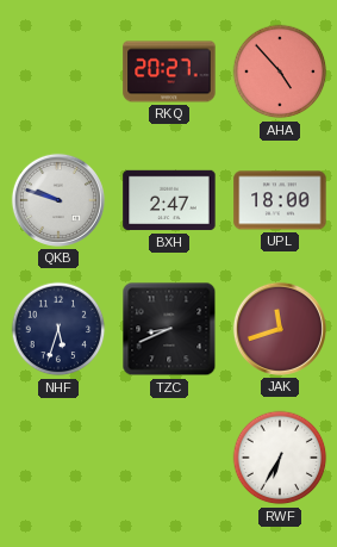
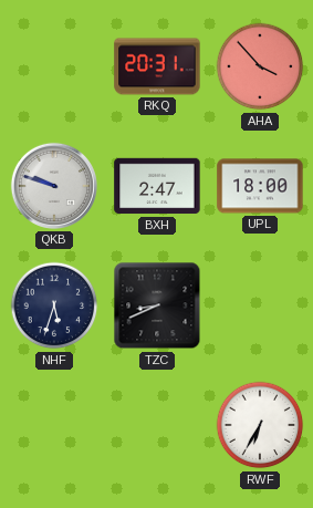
RKQ: 20:27 -> 20:31 (157, 66)
AHA: 4:53 -> 3:53 (260, 66)
JAK: 11:42 -> none (280, 329)
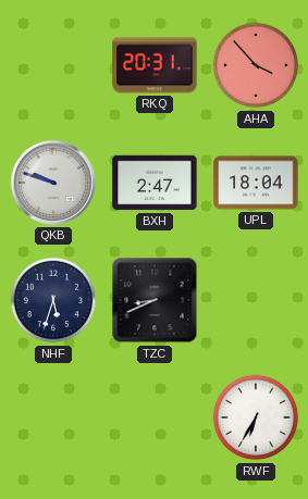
UPL: 18:00 -> 18:04 (256, 183)
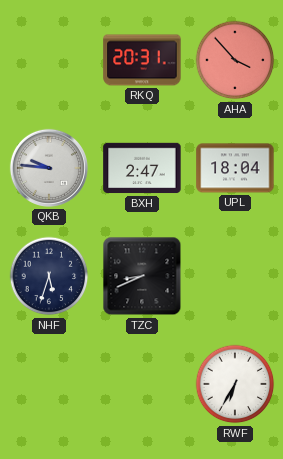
QKB: 9:48 -> 9:46 (49, 168)
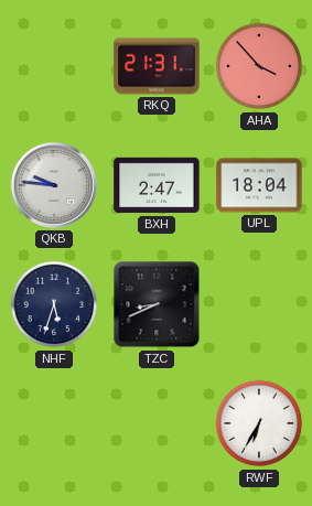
RKQ: 20:31 -> 21:31 (157, 66)
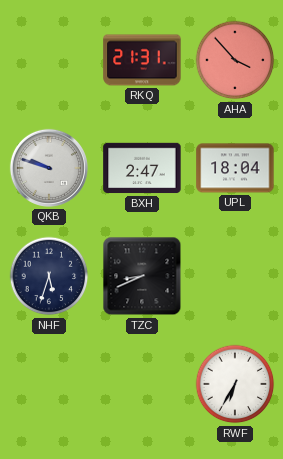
QKB: 9:46 -> 9:48 (49, 168)
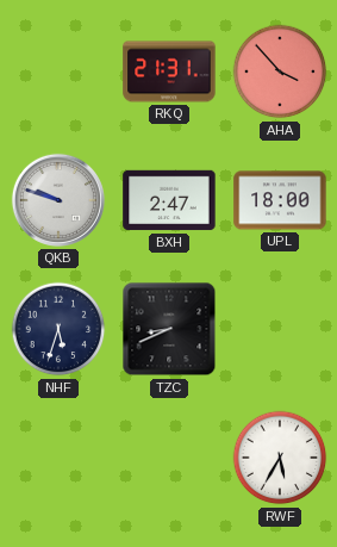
UPL: 18:04 -> 18:00 (280, 200)
RWF: 6:35 -> 5:35 (280, 458)
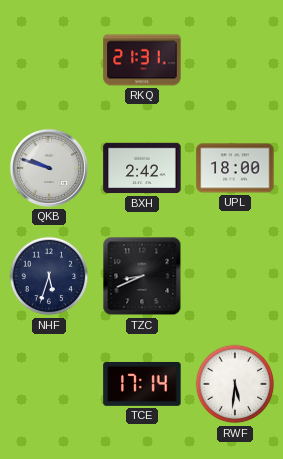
AHA: 3:53 -> none (280, 72)
BXH: 2:47 -> 2:42 (142, 168)
TCE: none -> 17:14 (142, 384)
RWF: 5:35 -> 5:31 (235, 384)
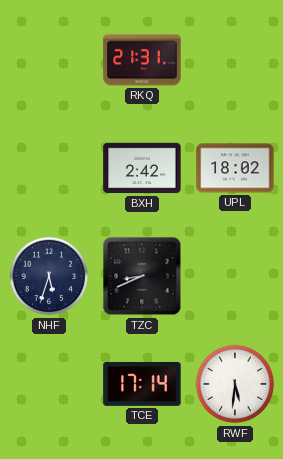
QKB: 9:48 -> none (49, 168)
UPL: 18:00 -> 18:02 (235, 168)
